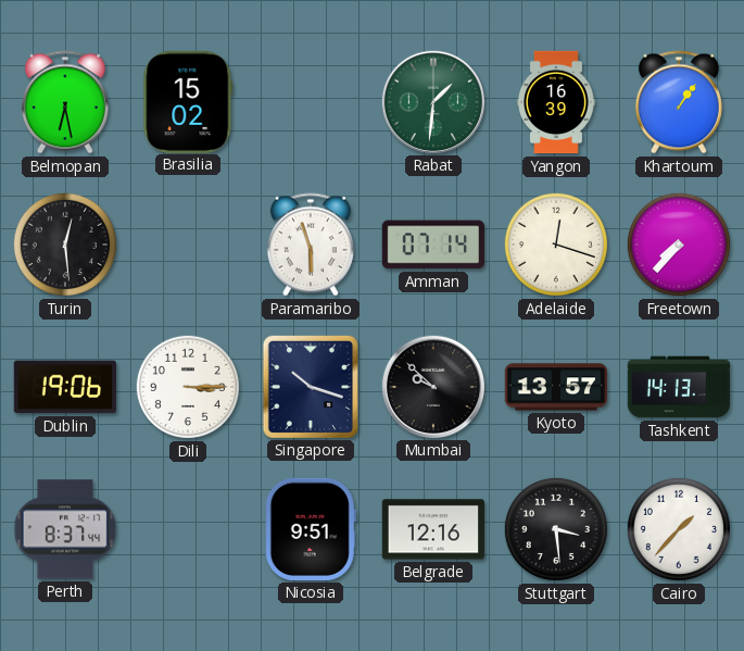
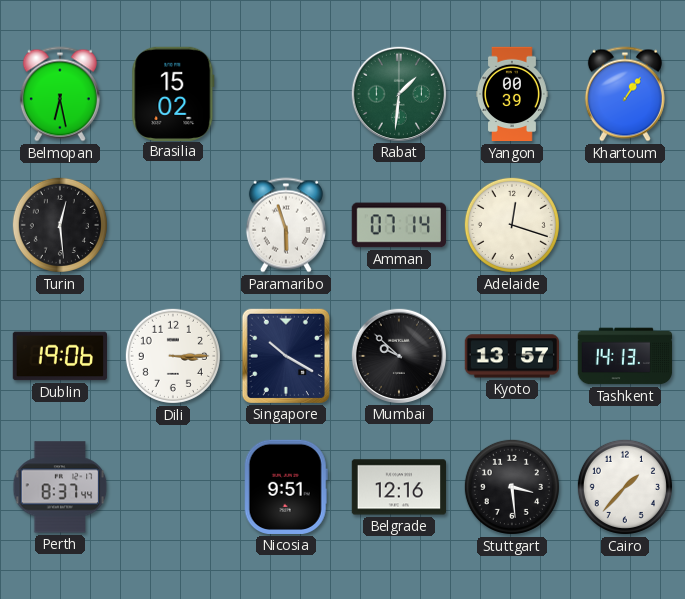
Yangon: 16:39 -> 00:39 (513, 94)
Freetown: 7:37 -> none (679, 245)
Singapore: 10:18 -> 10:20 (286, 355)
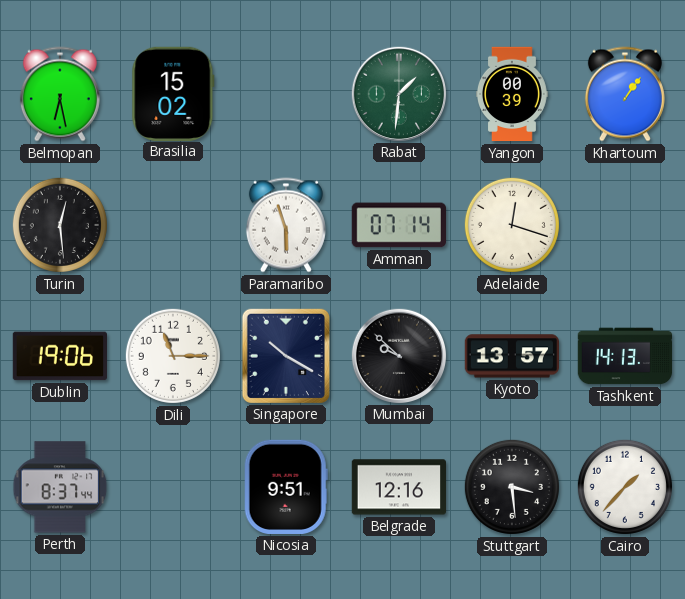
Dili: 3:15 -> 11:15 (173, 356)
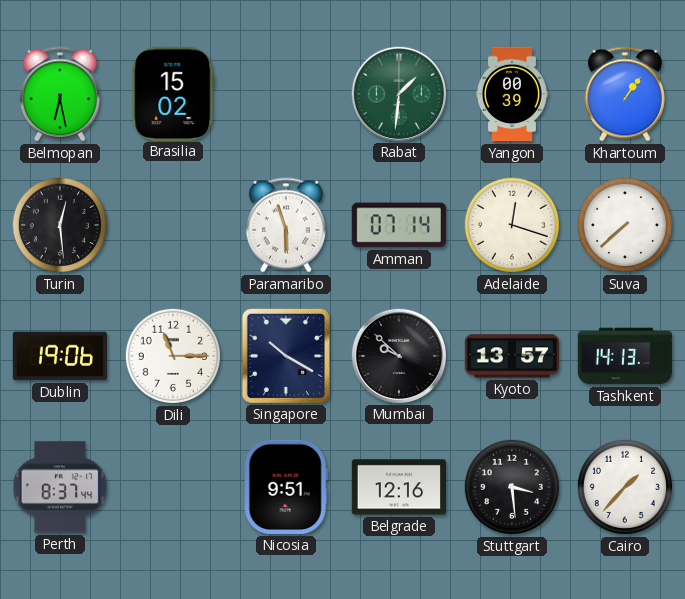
Suva: none -> 7:38 (625, 225)
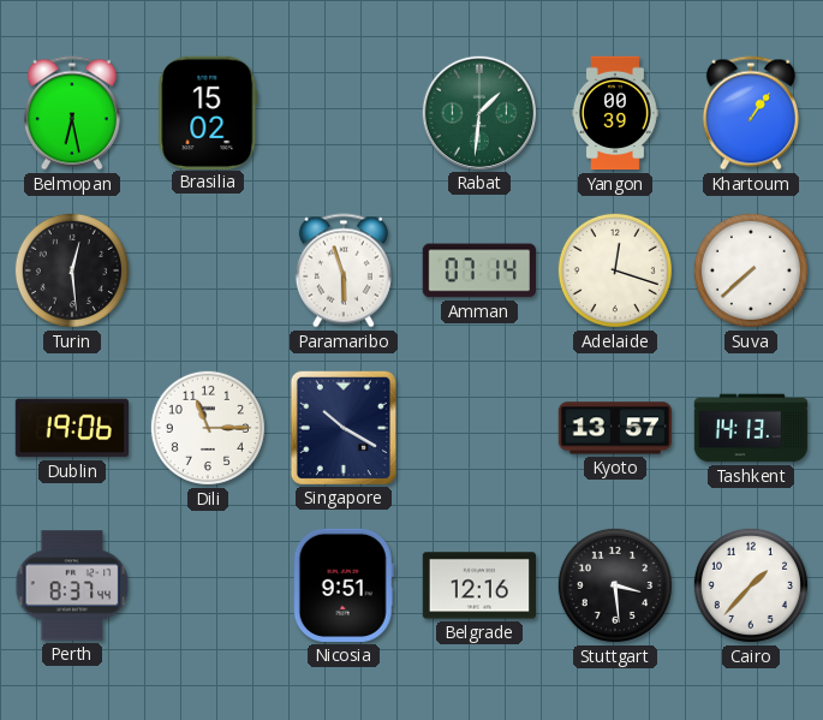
Mumbai: 9:52 -> none (398, 355)
